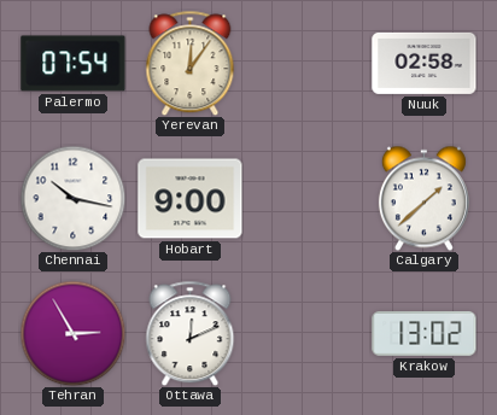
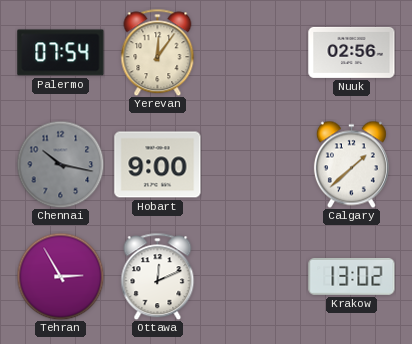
Nuuk: 02:58 -> 02:56 (352, 52)
Chennai dial: white -> grey (60, 164)
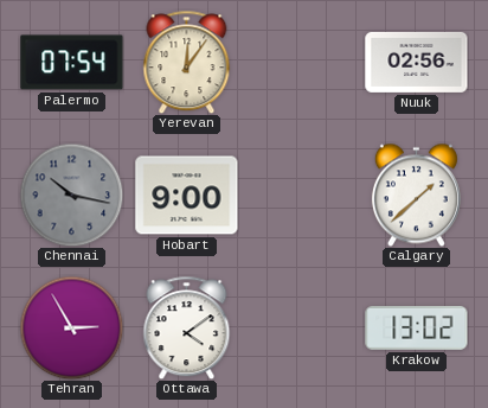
Ottawa: 12:11 -> 4:09 (187, 327)
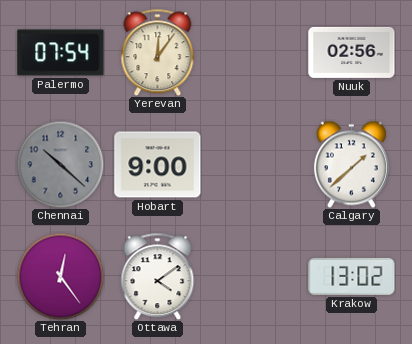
Chennai: 10:17 -> 10:22 (60, 164)
Tehran: 2:55 -> 12:24 (60, 276)
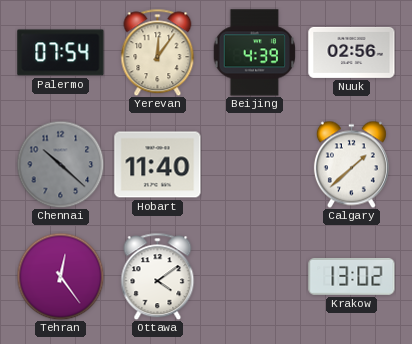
Beijing: none -> 4:39 (254, 53)
Hobart: 9:00 -> 11:40 (158, 165)
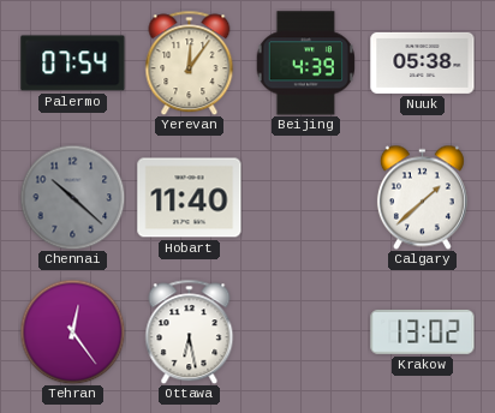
Nuuk: 02:56 -> 05:38 (423, 62)
Ottawa: 4:09 -> 6:28 (190, 331)
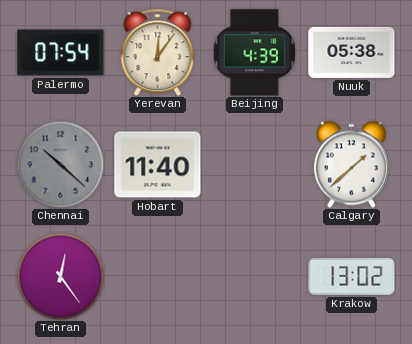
Ottawa: 6:28 -> none (190, 331)
